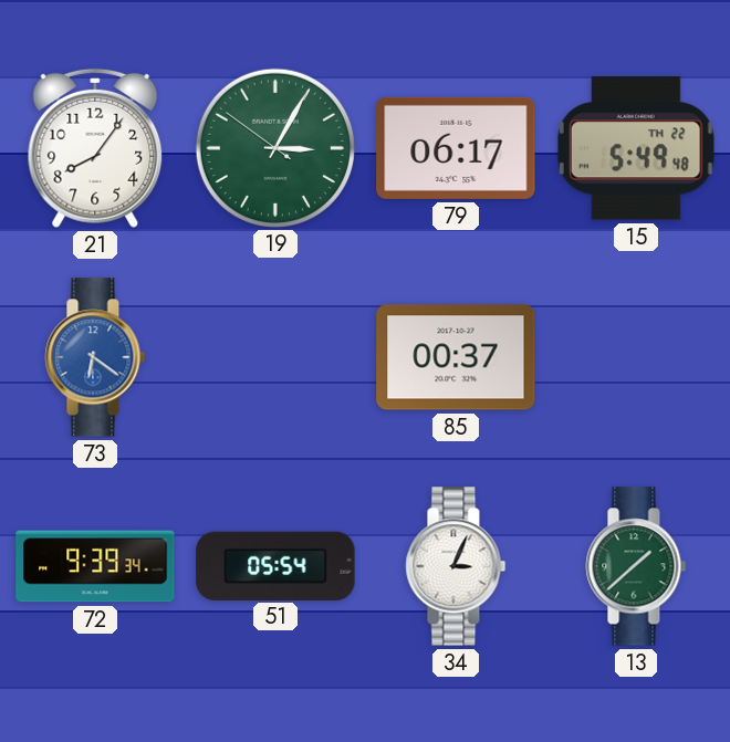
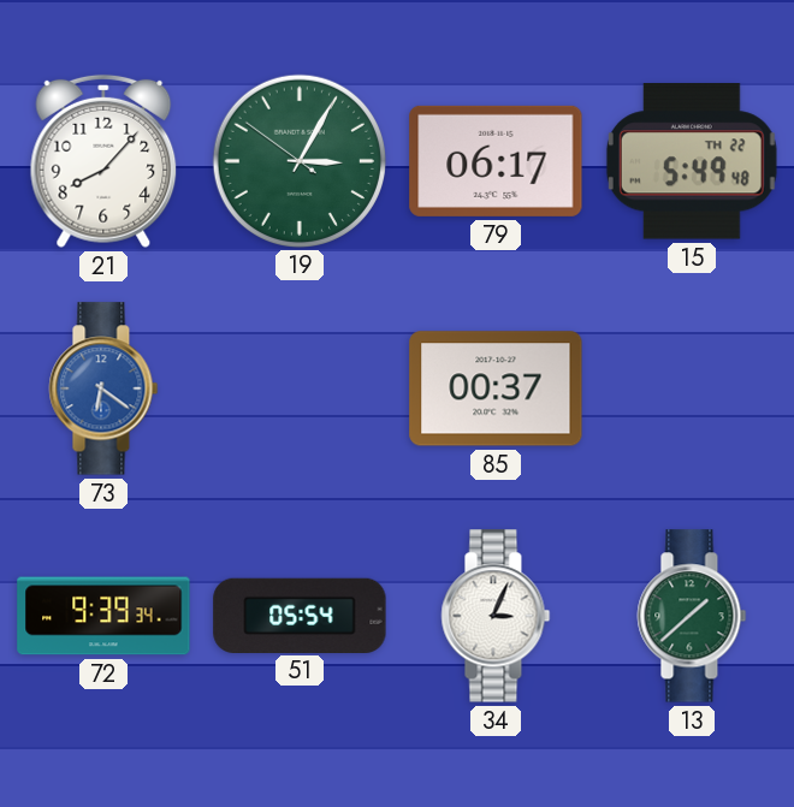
21: 8:06 -> 8:07 (103, 161)
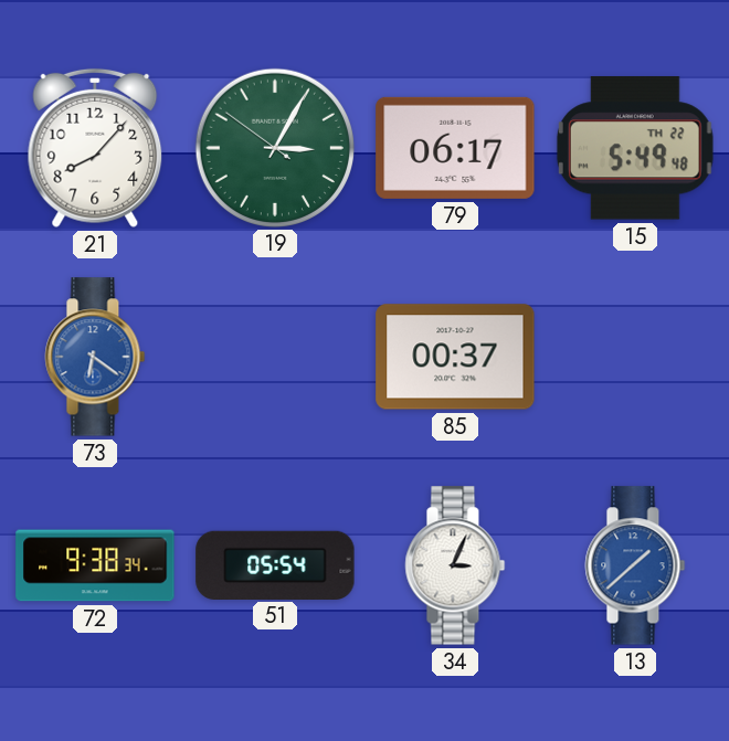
72: 9:39 -> 9:38 (95, 565)
13 dial: green -> blue (635, 565)
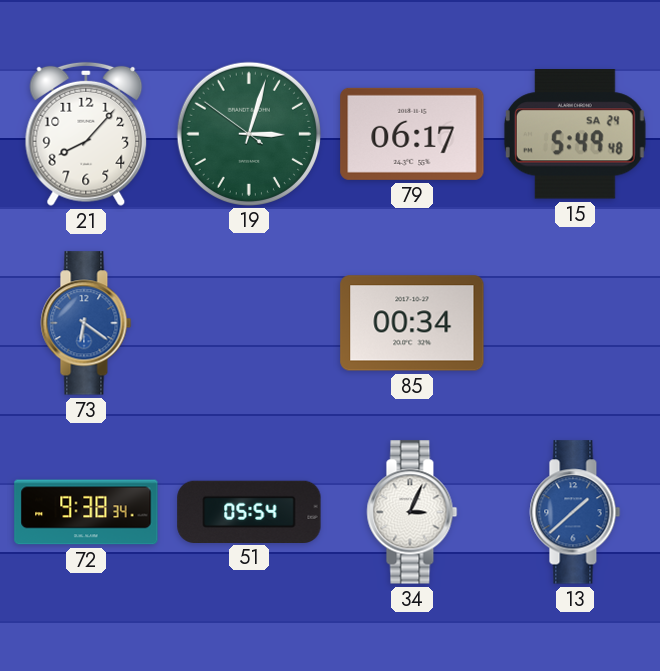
19: 3:04 -> 3:02 (248, 133)
15 date: TH 22 -> SA 24 (575, 134)
85: 00:37 -> 00:34 (412, 323)
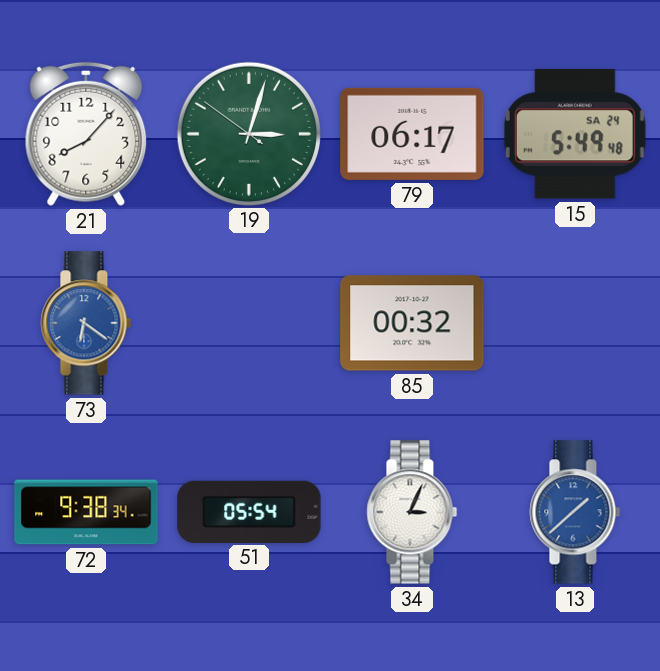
85: 00:34 -> 00:32 (412, 323)
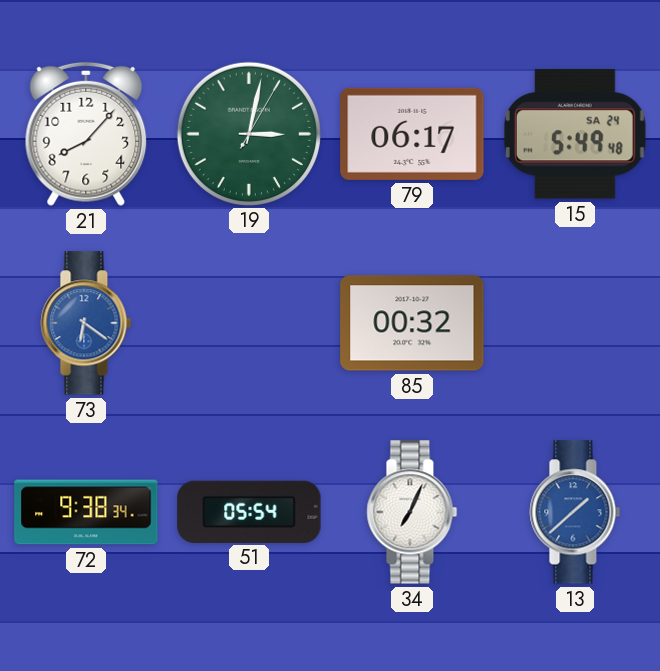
19: 3:02:51 -> 3:02:05 (248, 133)
34: 3:04 -> 7:04 (412, 512)
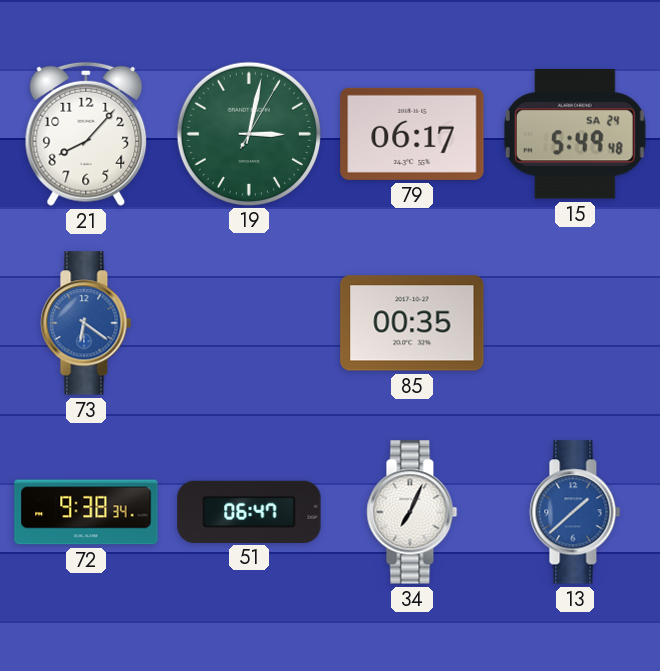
85: 00:32 -> 00:35 (412, 323)
51: 05:54 -> 06:47 (249, 511)
